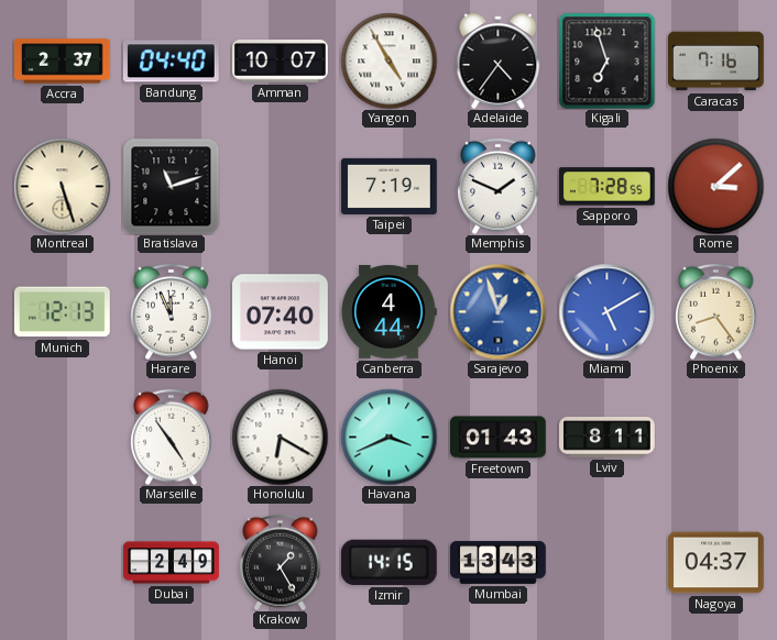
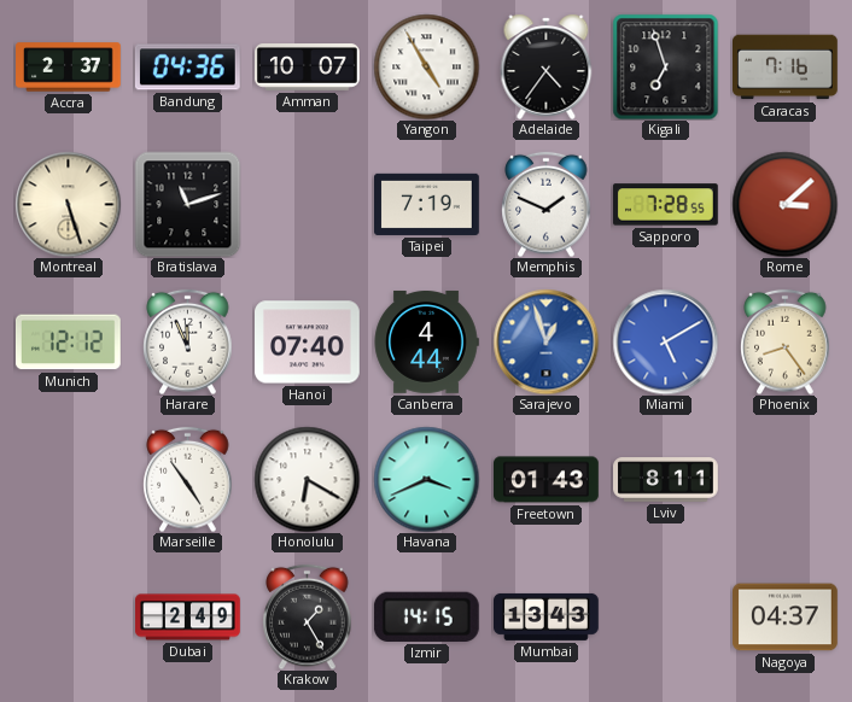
Bandung: 04:40 -> 04:36 (187, 68)
Munich: 12:13 -> 12:12 (68, 343)
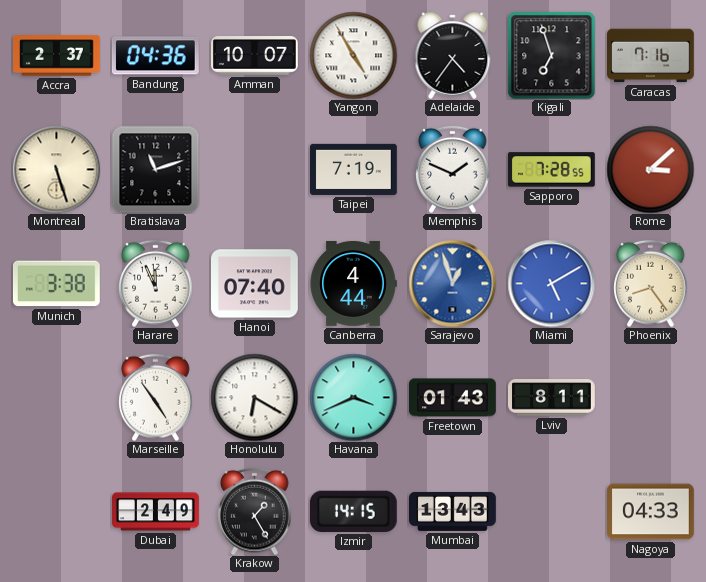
Munich: 12:12 -> 3:38 (56, 284)
Nagoya: 04:37 -> 04:33 (651, 512)
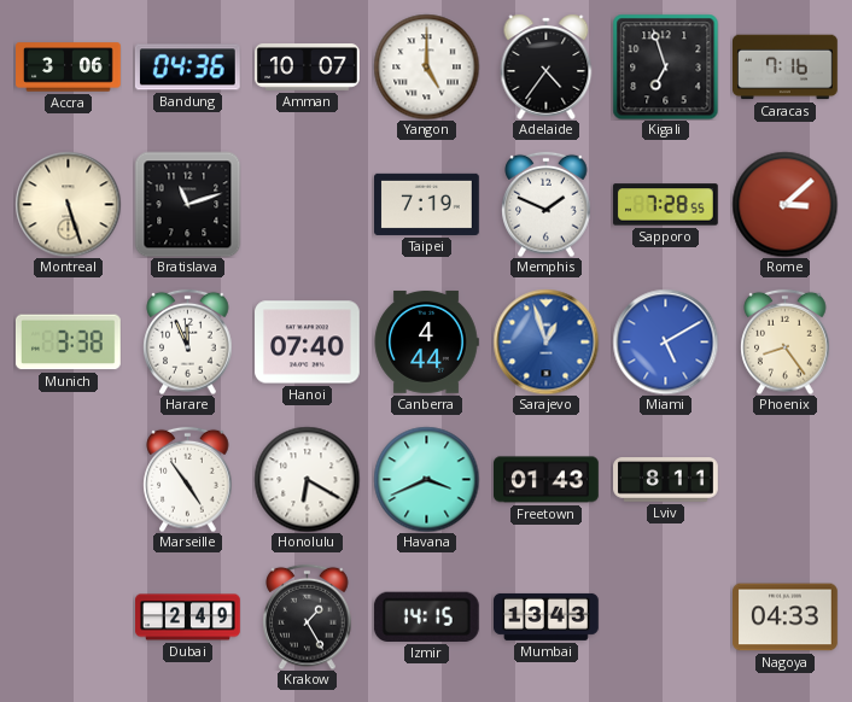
Accra: 2:37 -> 3:06 (69, 68)
Yangon: 4:55 -> 5:00 (426, 66)
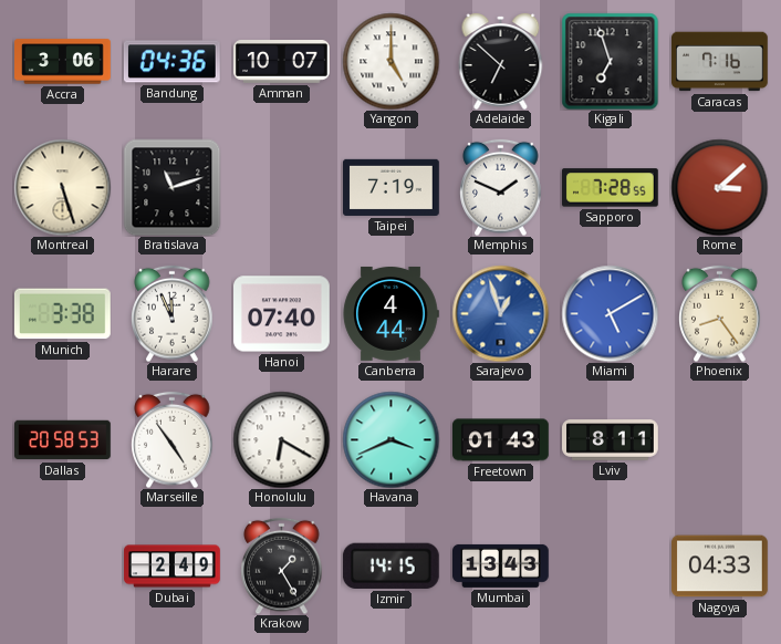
Adelaide: 4:36 -> 6:52 (501, 61)
Dallas: none -> 20:58 (63, 440)
